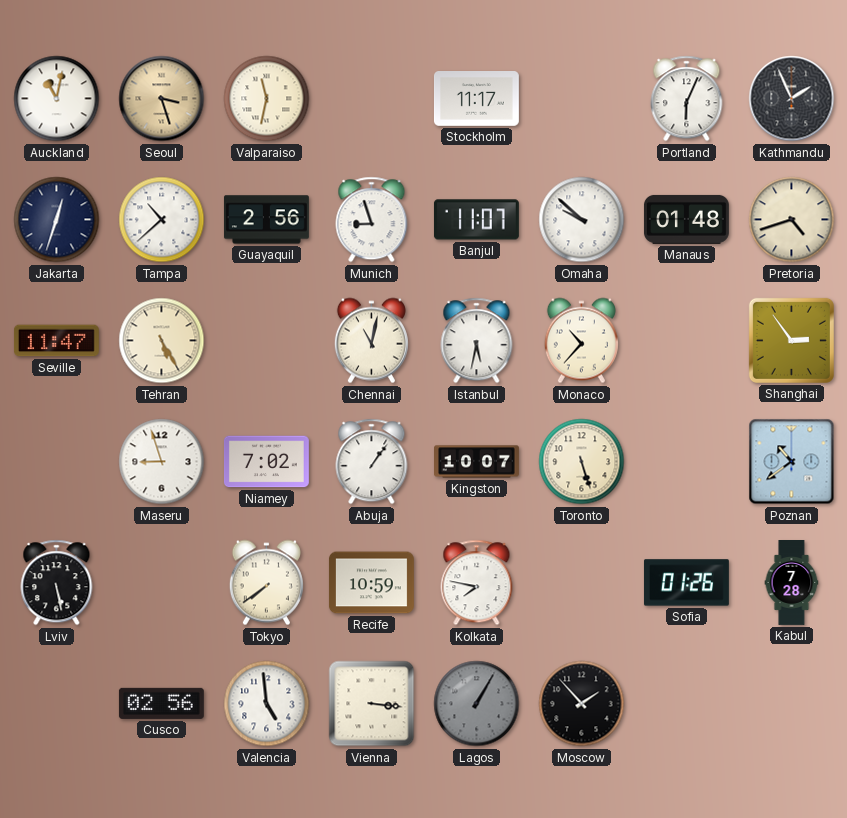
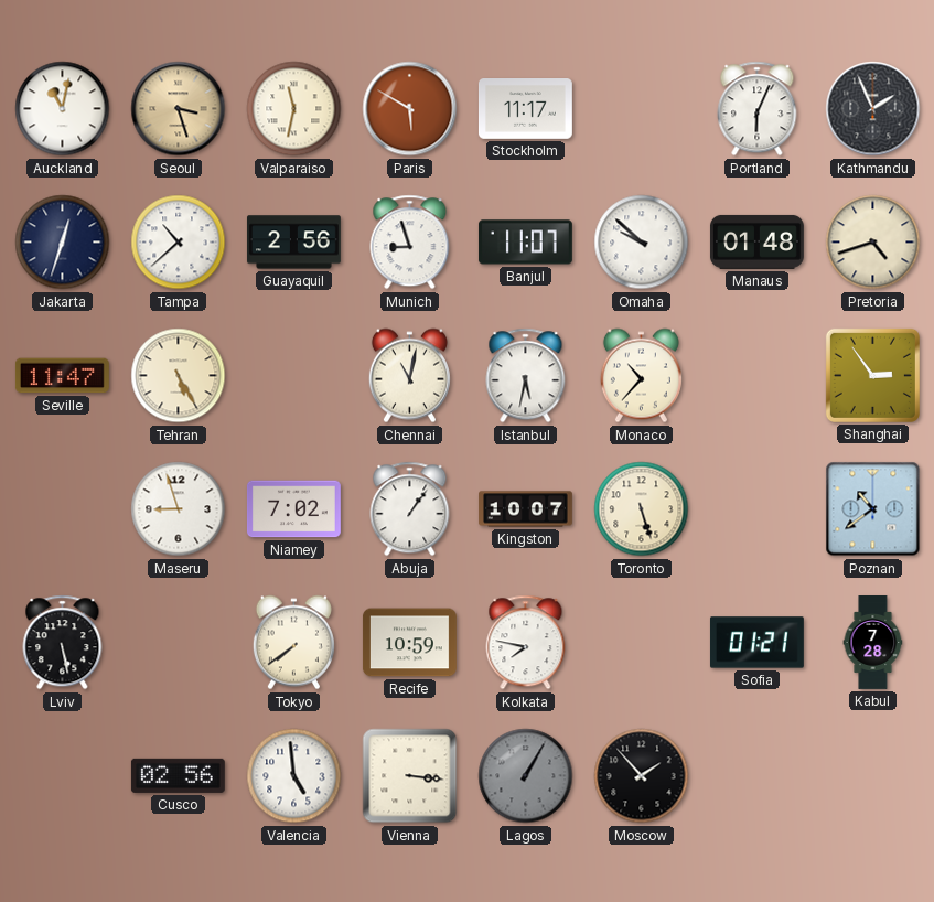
Paris: none -> 5:50 (410, 109)
Sofia: 01:26 -> 01:21 (756, 643)
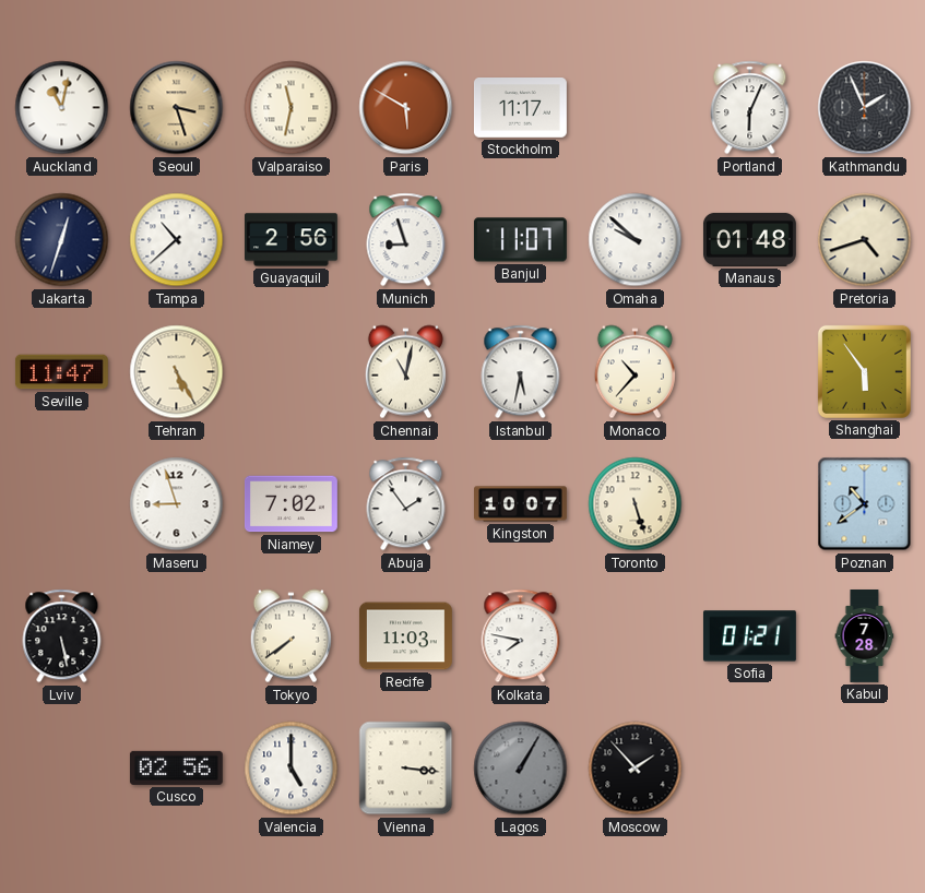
Shanghai: 2:54 -> 5:54 (864, 371)
Abuja: 1:06 -> 1:54 (406, 504)
Recife: 10:59 -> 11:03 (405, 636)
Valencia: 4:59 -> 5:00 (292, 769)
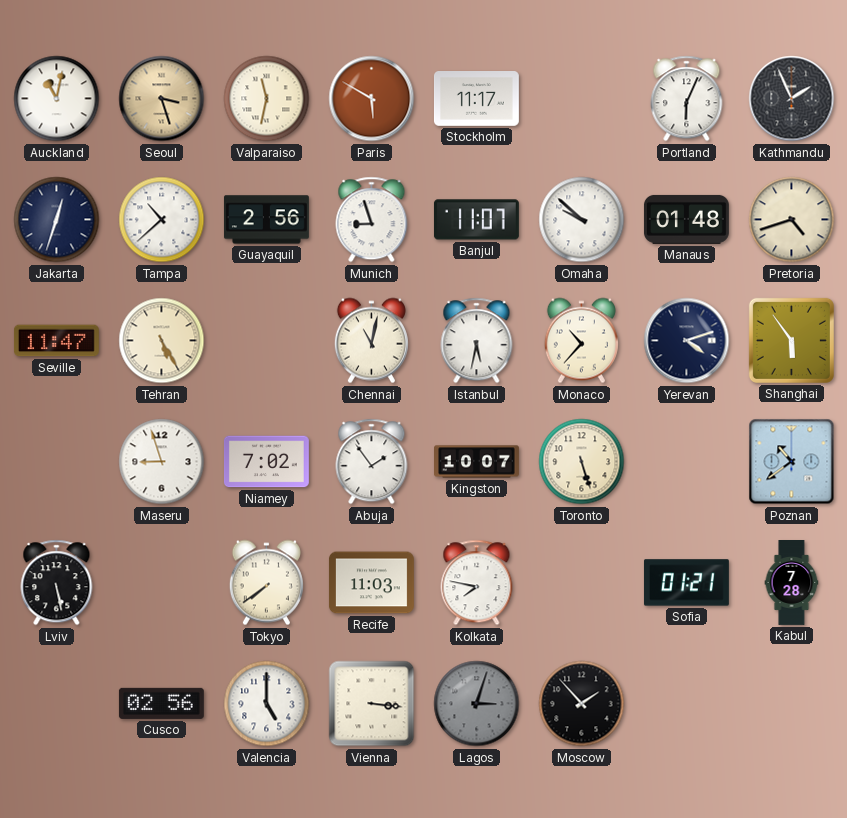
Yerevan: none -> 4:12 (687, 341)
Lagos: 1:05 -> 3:03 (477, 704)
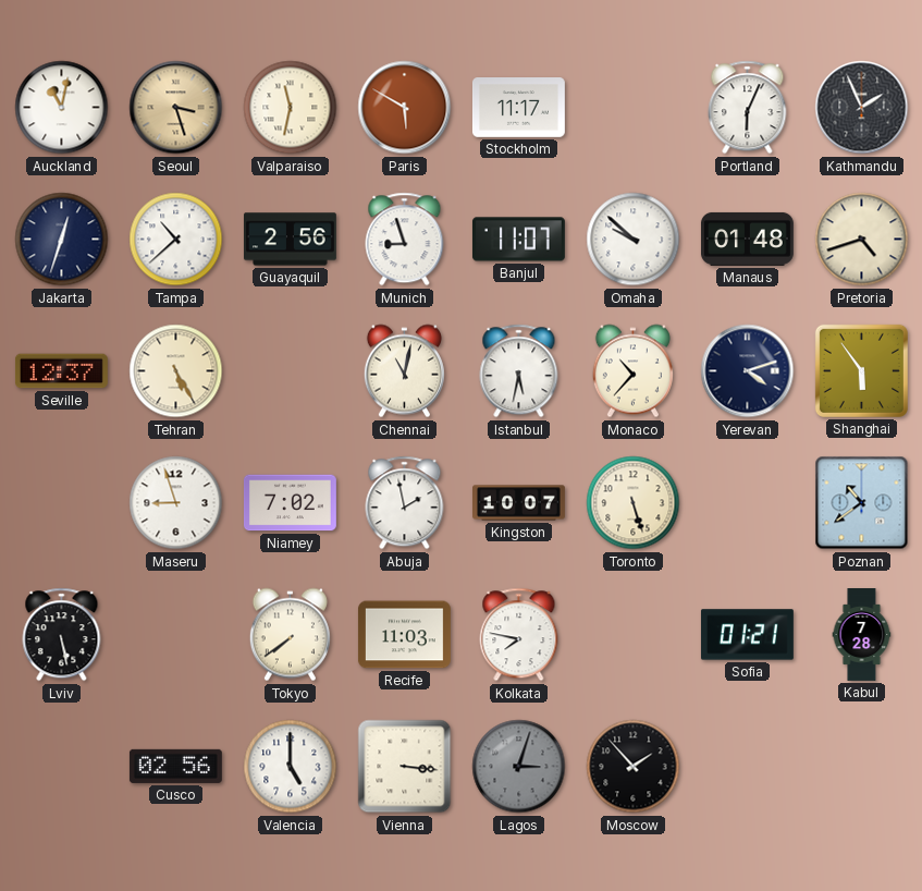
Seville: 11:47 -> 12:37 (61, 371)
Abuja: 1:54 -> 1:58 (405, 503)
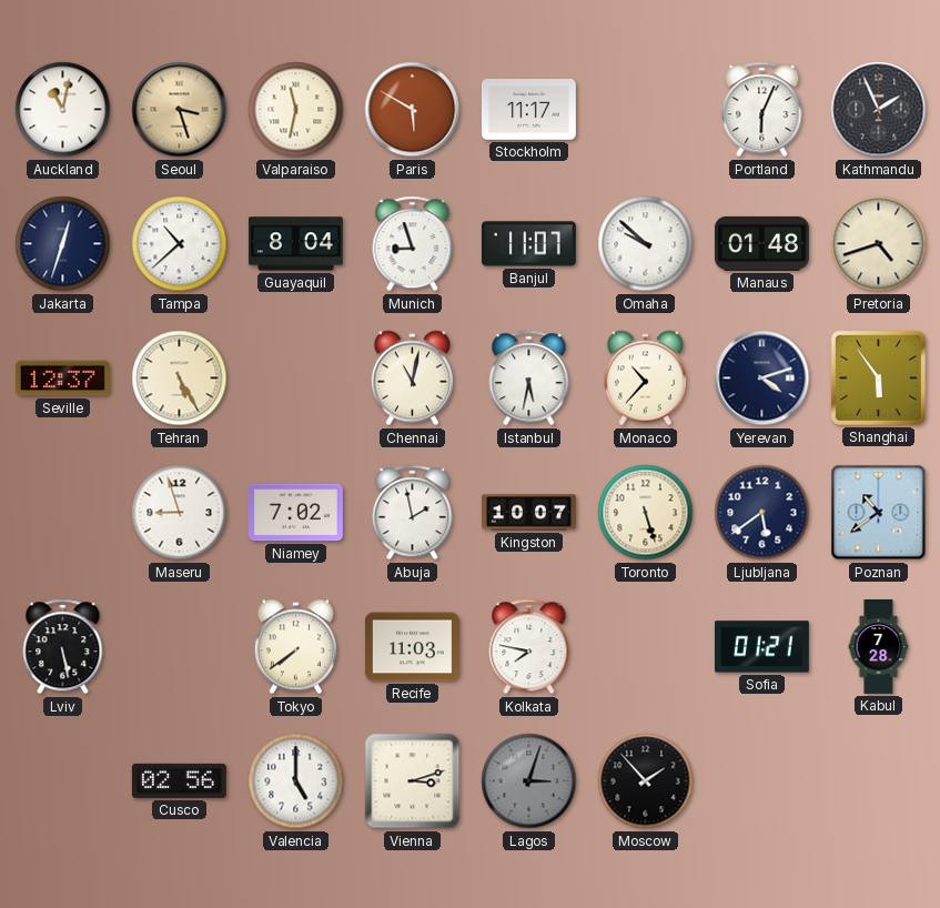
Guayaquil: 2:56 -> 8:04 (295, 244)
Ljubljana: none -> 5:39 (762, 513)
Vienna: 3:16 -> 3:12 (413, 781)
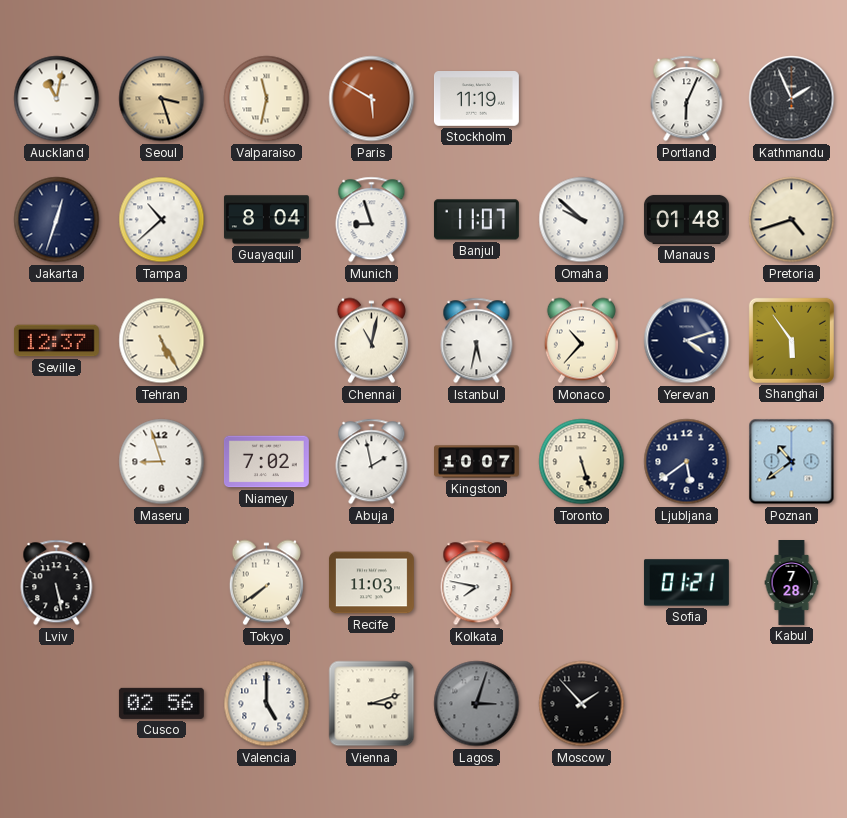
Stockholm: 11:17 -> 11:19 (476, 99)
